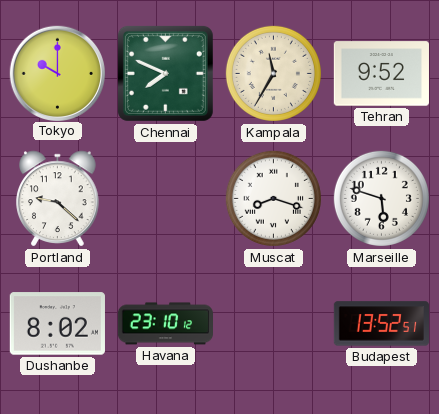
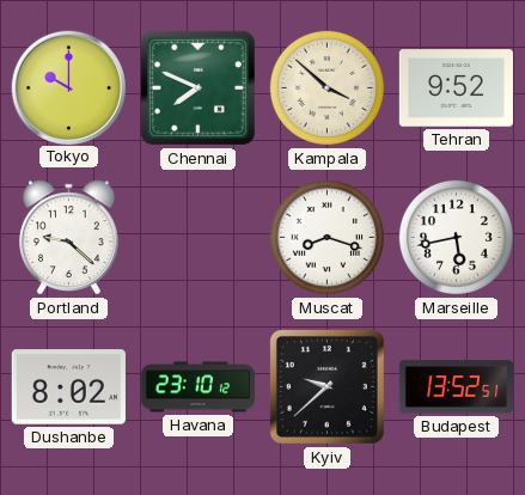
Kampala: 11:35 -> 3:52 (326, 87)
Marseille: 5:48 -> 5:43 (456, 237)
Kyiv: none -> 9:38 (326, 386)
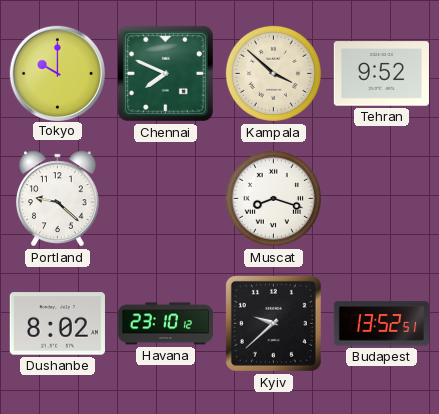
Marseille: 5:43 -> none (456, 237)
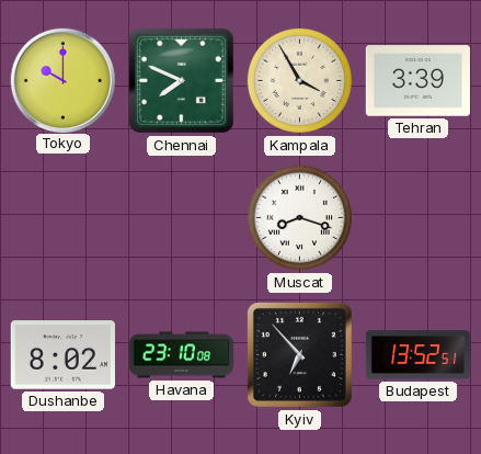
Kampala: 3:52 -> 3:55 (299, 80)
Tehran: 9:52 -> 3:39 (417, 81)
Portland: 9:22 -> none (58, 199)
Havana: 23:10:12 -> 23:10:08 (181, 355)
Kyiv: 9:38 -> 6:53 (299, 354)
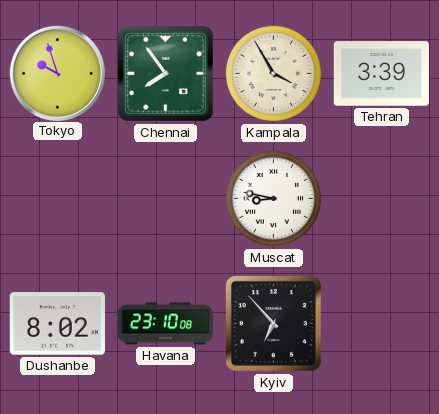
Tokyo: 10:00 -> 9:57 (57, 73)
Chennai: 7:49 -> 7:54 (165, 73)
Muscat: 8:18 -> 8:47 (273, 198)
Budapest: 13:52 -> none (417, 355)
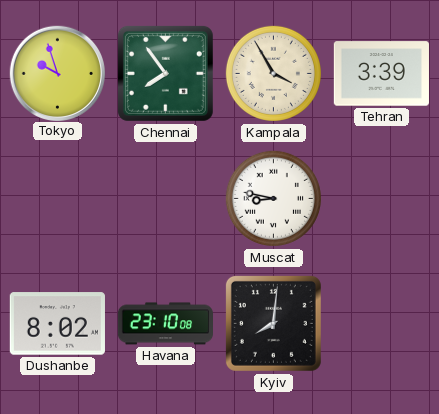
Kyiv: 6:53 -> 8:01 (273, 323)
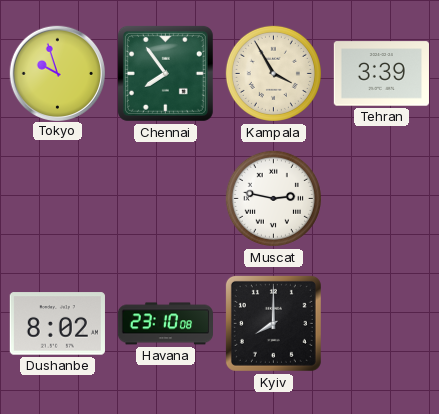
Muscat: 8:47 -> 2:47 (273, 198)
Kyiv: 8:01 -> 8:00 (273, 323)
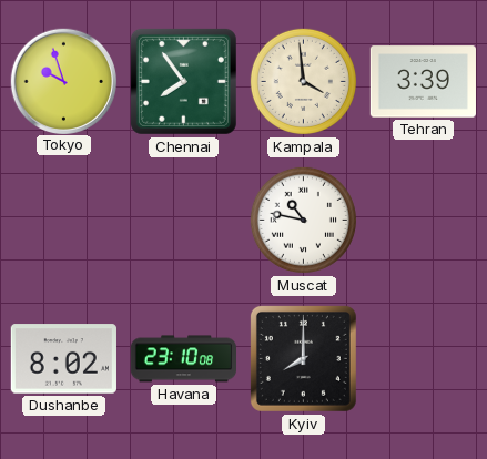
Kampala: 3:55 -> 3:59 (303, 81)
Muscat: 2:47 -> 10:47 (303, 220)
